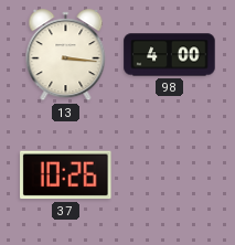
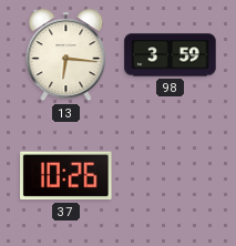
13: 3:16 -> 6:16 (66, 55)
98: 4:00 -> 3:59 (171, 55)
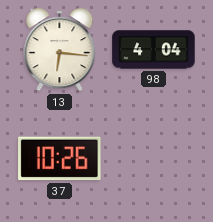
98: 3:59 -> 4:04 (154, 50)
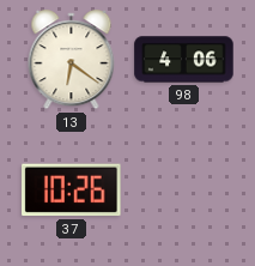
13: 6:16 -> 6:21 (72, 60)
98: 4:04 -> 4:06 (184, 60)
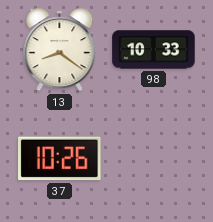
13: 6:21 -> 8:21 (60, 50)
98: 4:06 -> 10:33 (154, 50)
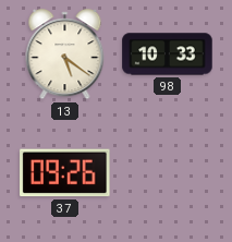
13: 8:21 -> 5:21 (65, 55)
37: 10:26 -> 09:26 (65, 173)
